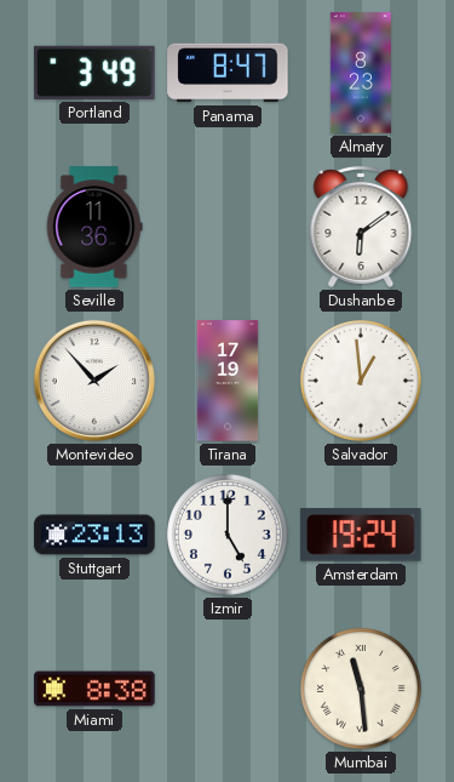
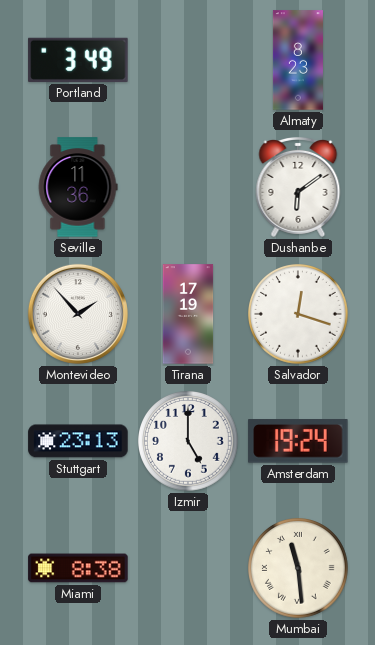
Panama: 8:47 -> none (228, 73)
Salvador: 12:59 -> 12:18 (299, 315)
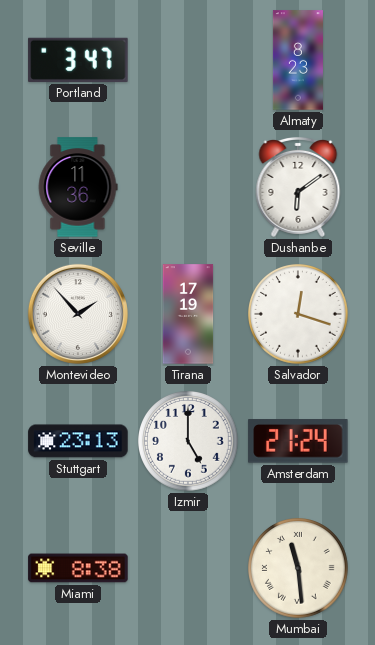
Portland: 3:49 -> 3:47 (78, 60)
Amsterdam: 19:24 -> 21:24 (298, 441)
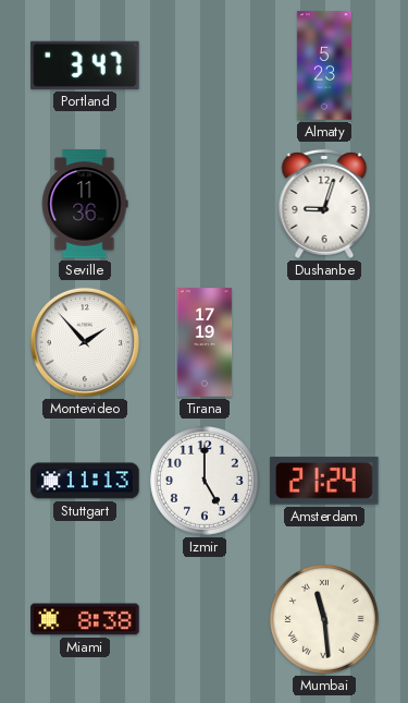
Almaty: 8:23 -> 5:23 (324, 65)
Dushanbe: 6:09 -> 9:03 (324, 204)
Salvador: 12:18 -> none (299, 315)
Stuttgart: 23:13 -> 11:13 (85, 481)
